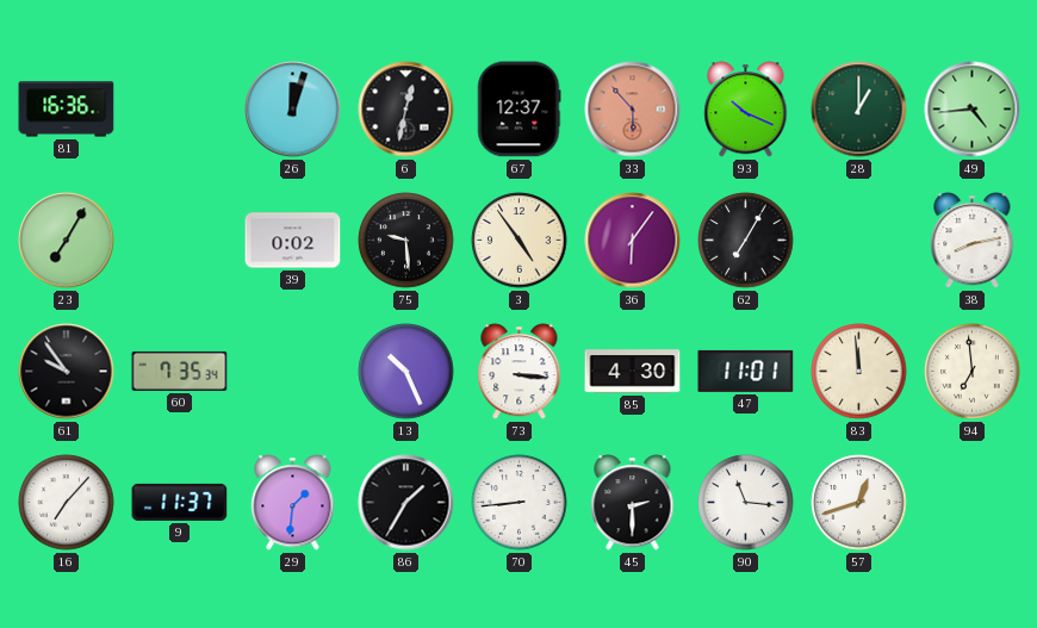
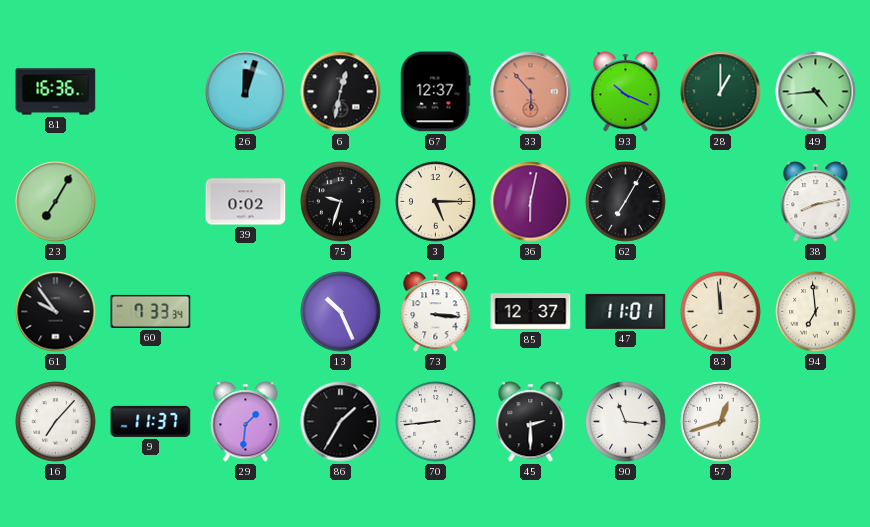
75: 9:29 -> 9:33 (341, 202)
3: 4:54 -> 5:15 (436, 202)
36: 6:06 -> 6:02 (531, 202)
60: 7:35 -> 7:33 (151, 311)
85: 4:30 -> 12:37 (531, 312)
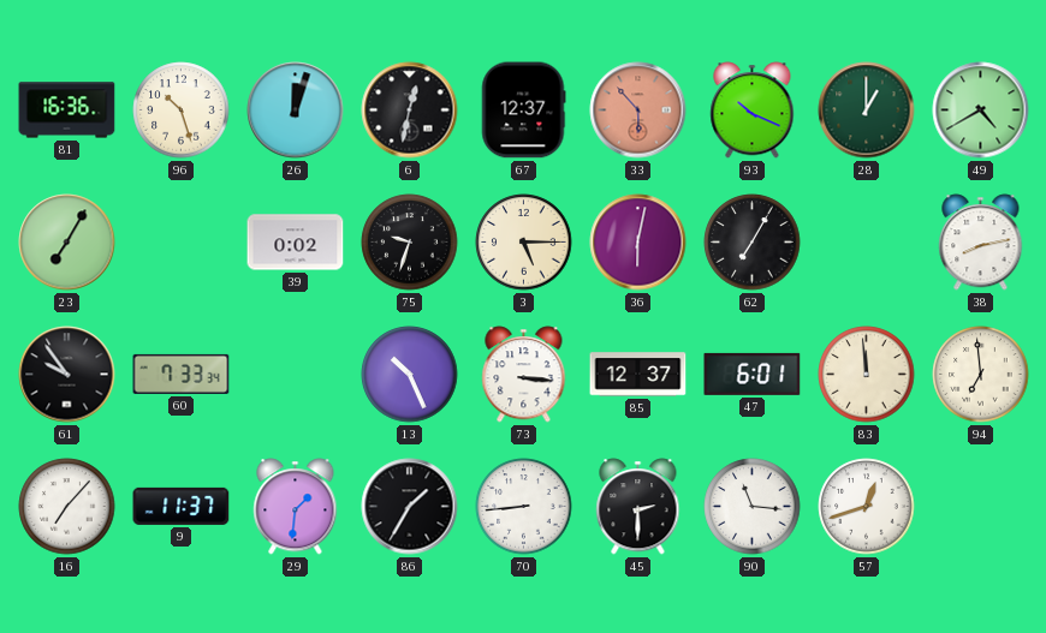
96: none -> 10:27 (182, 111)
49: 4:44 -> 4:40 (981, 111)
47: 11:01 -> 6:01 (753, 374)
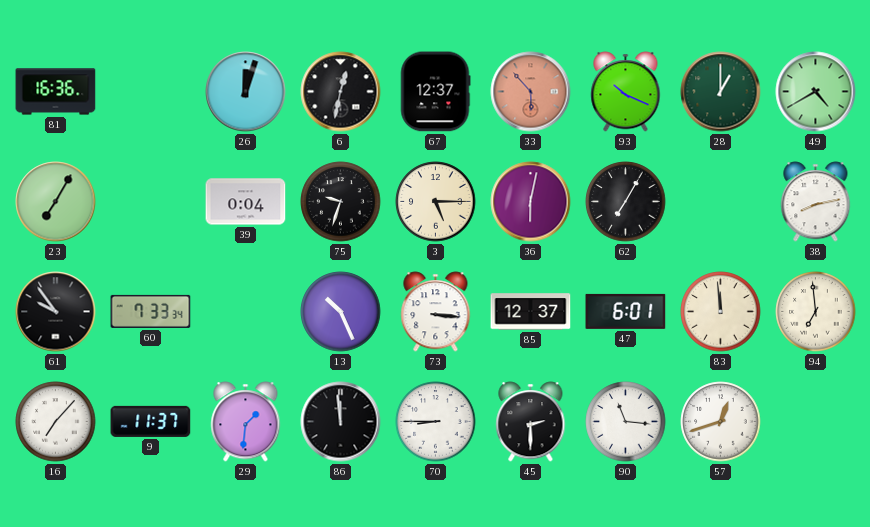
96: 10:27 -> none (182, 111)
39: 0:02 -> 0:04 (246, 202)
86: 1:35 -> 11:59 (341, 422)
70: 8:44 -> 8:45 (436, 422)
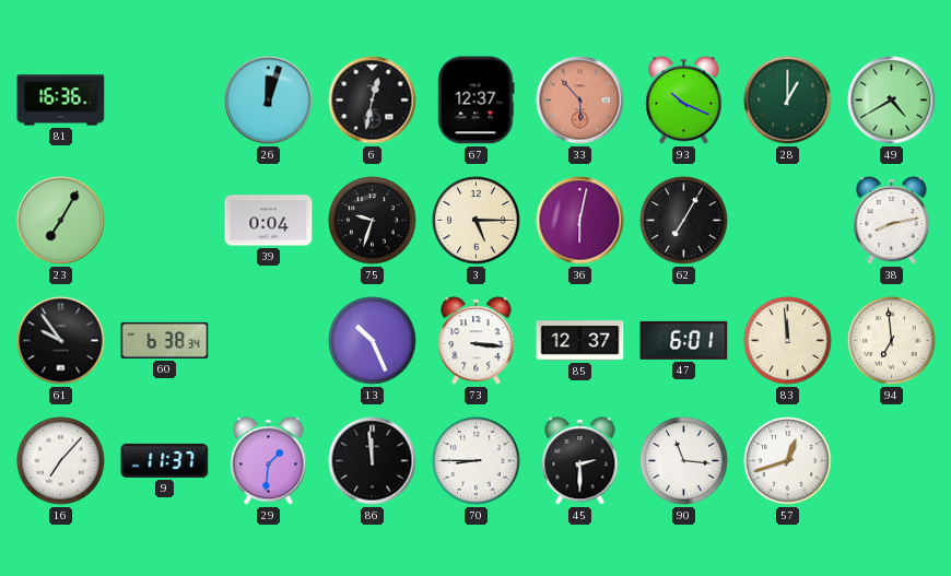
60: 7:33 -> 6:38 (165, 340)
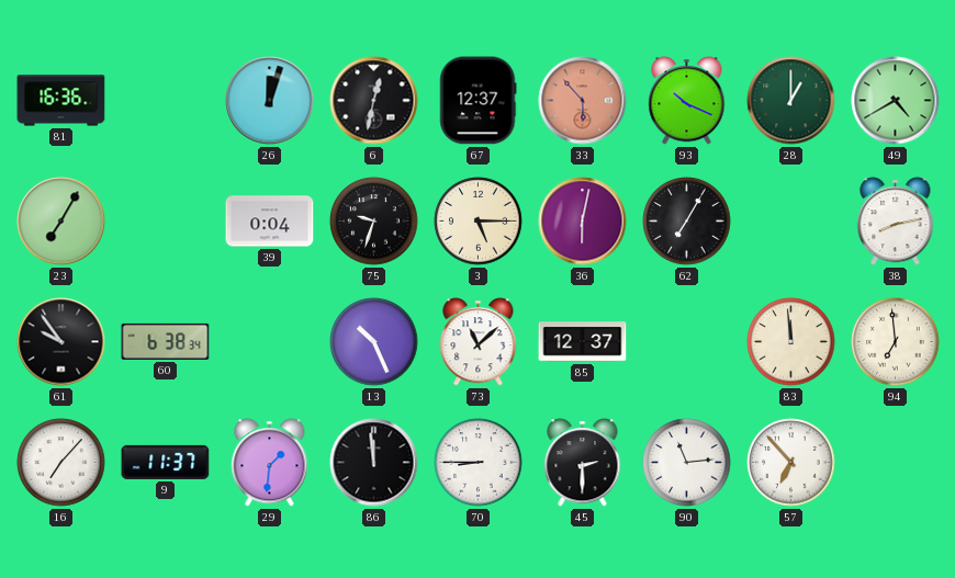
73: 3:16 -> 11:08 (479, 342)
47: 6:01 -> none (684, 340)
90: 11:16 -> 11:14 (687, 463)
57: 12:42 -> 6:53 (791, 463)
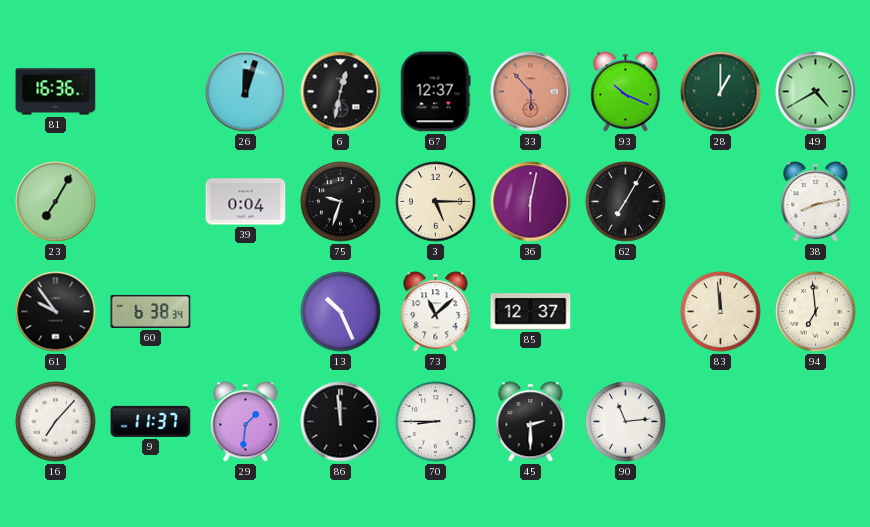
57: 6:53 -> none (791, 463)
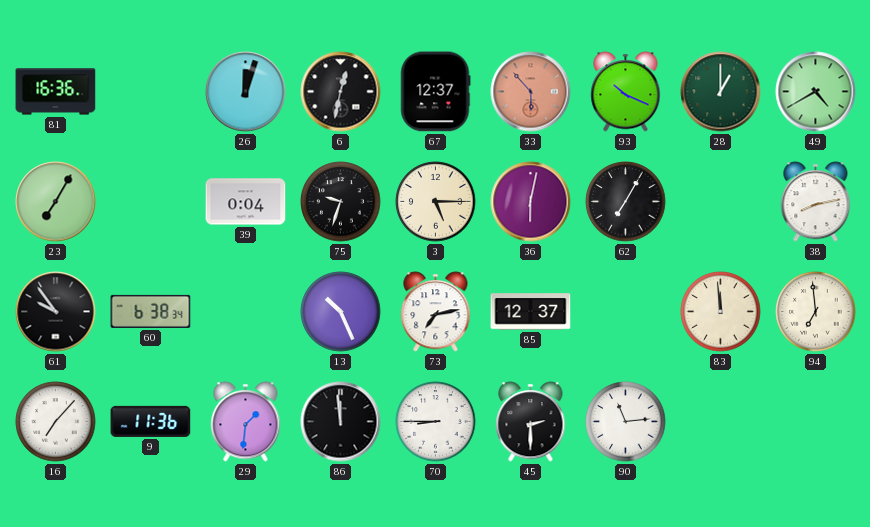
73: 11:08 -> 7:13 (436, 312)
9: 11:37 -> 11:36 (151, 421)
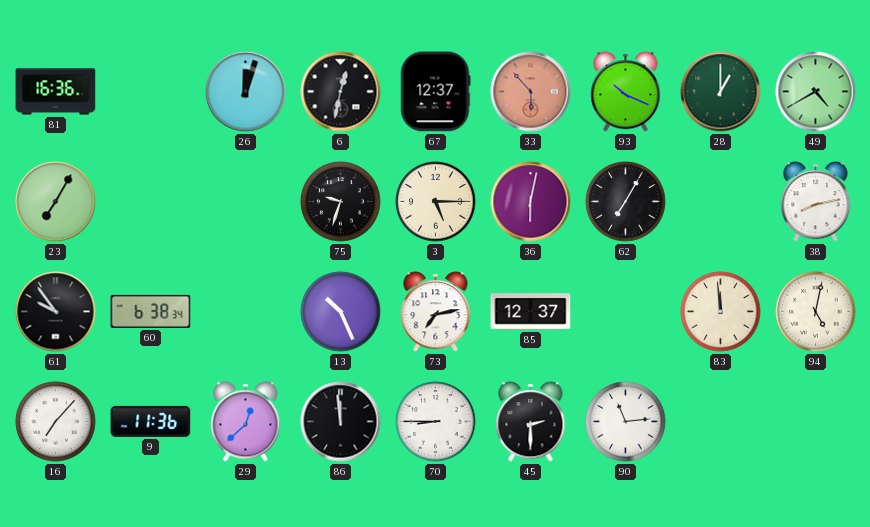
39: 0:04 -> none (246, 202)
94: 6:59 -> 5:02 (816, 312)
29: 1:31 -> 12:38 (246, 422)
